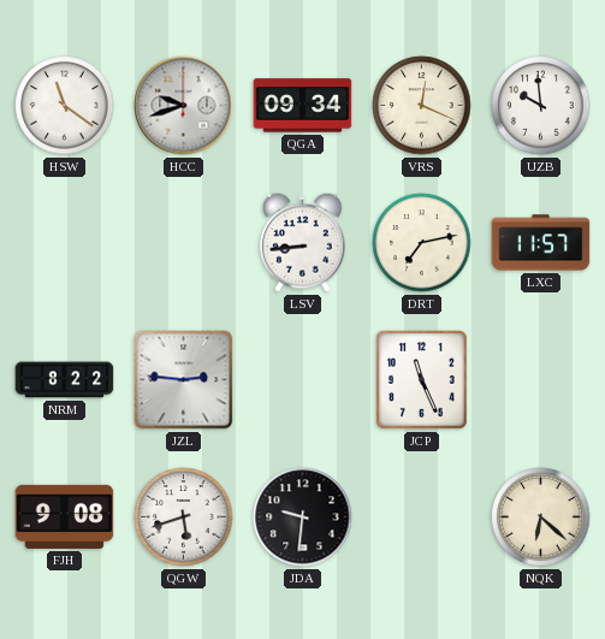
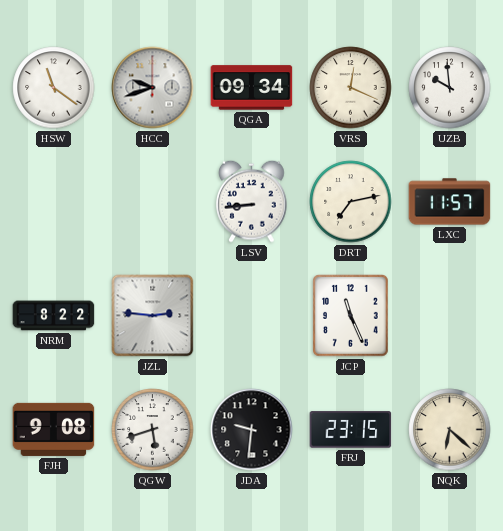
FRJ: none -> 23:15 (351, 430)
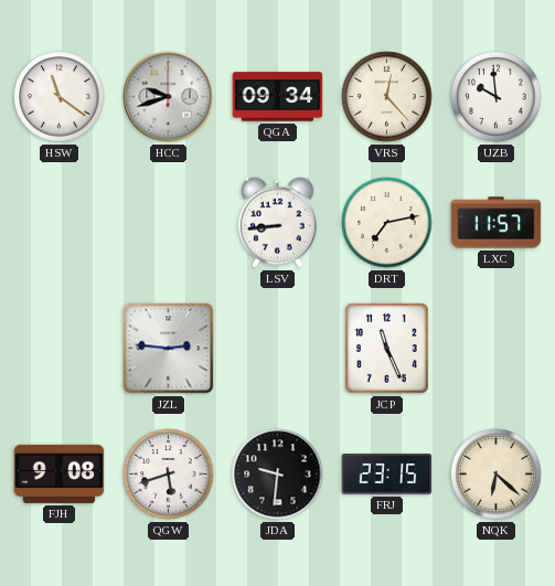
VRS: 12:19 -> 12:23 (387, 97)
NRM: 8:22 -> none (54, 316)
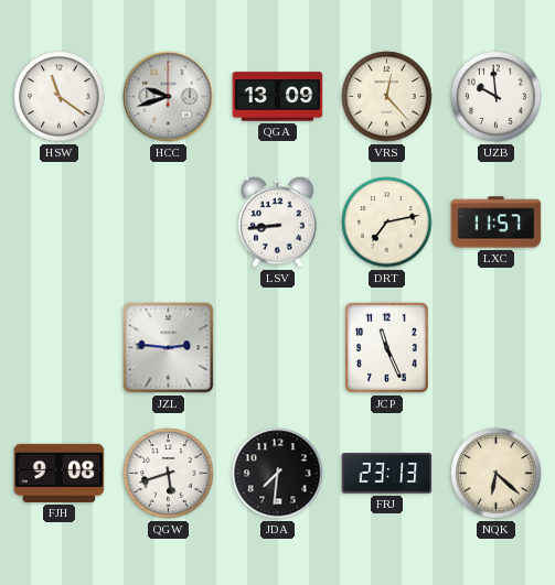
QGA: 09:34 -> 13:09 (278, 97)
JDA: 9:31 -> 7:31 (278, 474)
FRJ: 23:15 -> 23:13 (387, 474)
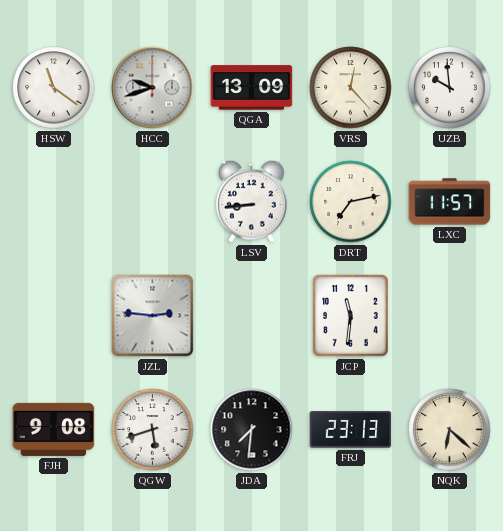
JCP: 11:26 -> 11:31 (351, 316)
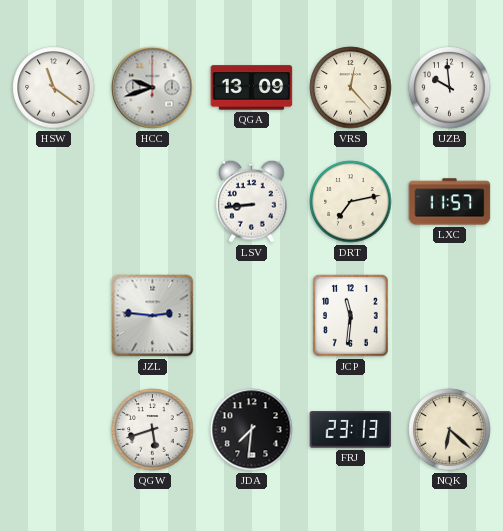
FJH: 9:08 -> none (54, 429)
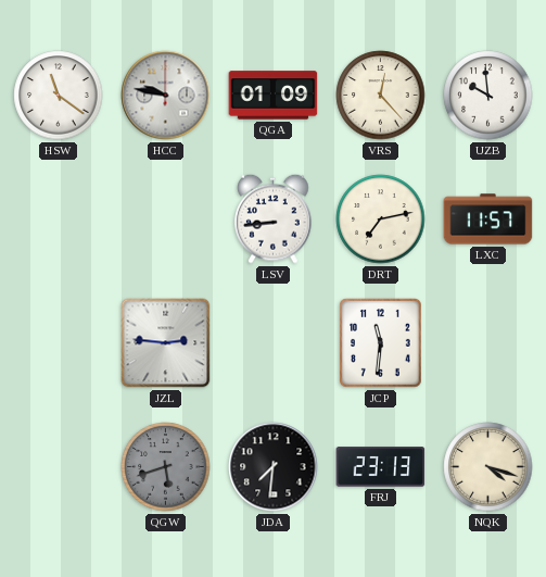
HCC: 9:42 -> 9:47 (166, 96)
QGA: 13:09 -> 01:09 (274, 96)
QGW dial: white -> grey (166, 467)
NQK: 6:22 -> 4:18 (488, 467)
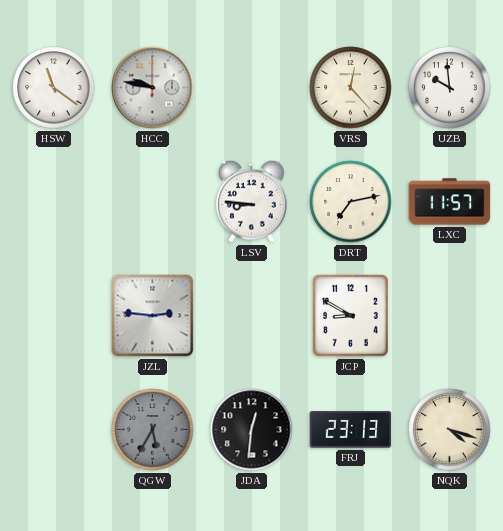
QGA: 01:09 -> none (274, 96)
LSV: 8:44 -> 8:46 (252, 201)
JCP: 11:31 -> 8:50 (351, 316)
QGW: 5:42 -> 5:35 (153, 430)
JDA: 7:31 -> 12:31 (252, 430)
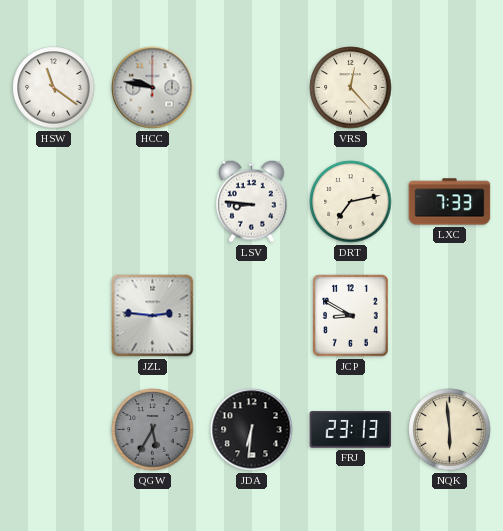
UZB: 9:59 -> none (450, 88)
LXC: 11:57 -> 7:33 (450, 202)
JDA: 12:31 -> 6:31 (252, 430)
NQK: 4:18 -> 5:59 (450, 430)
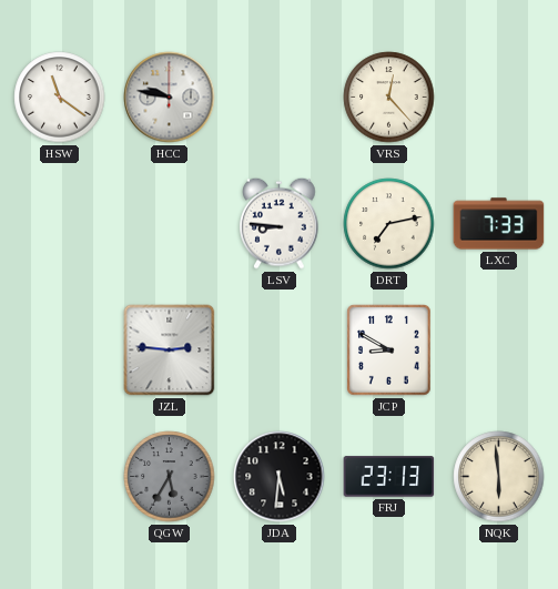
JDA: 6:31 -> 5:31 (280, 477)
